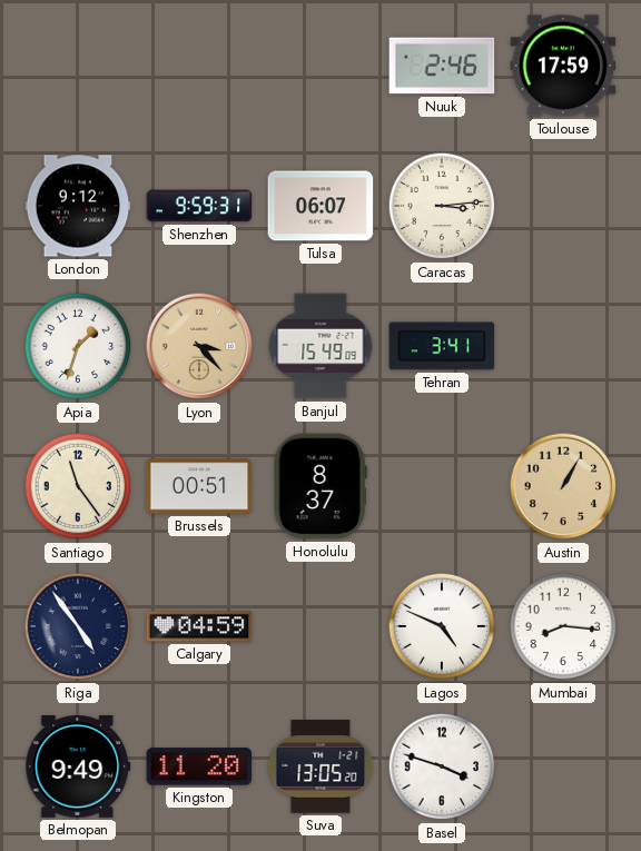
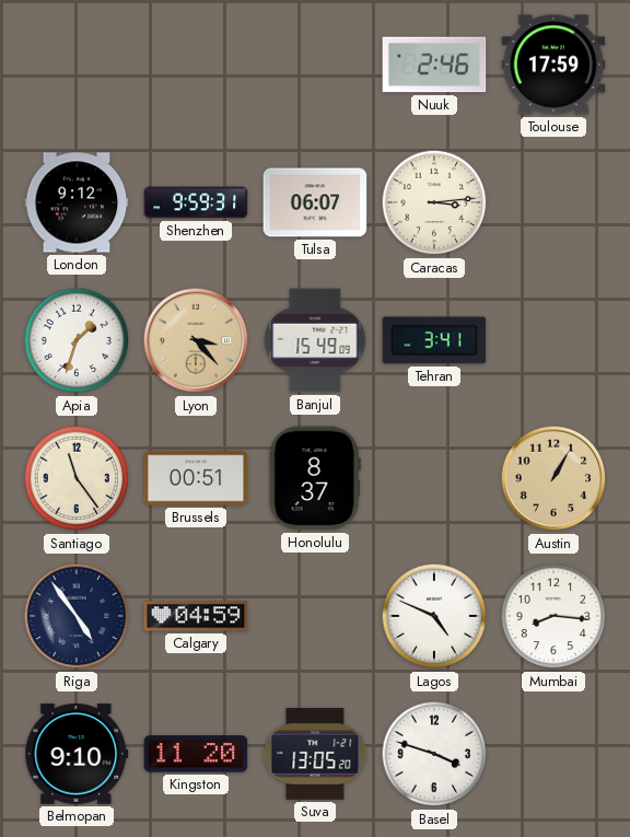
Belmopan: 9:49 -> 9:10 (77, 755)
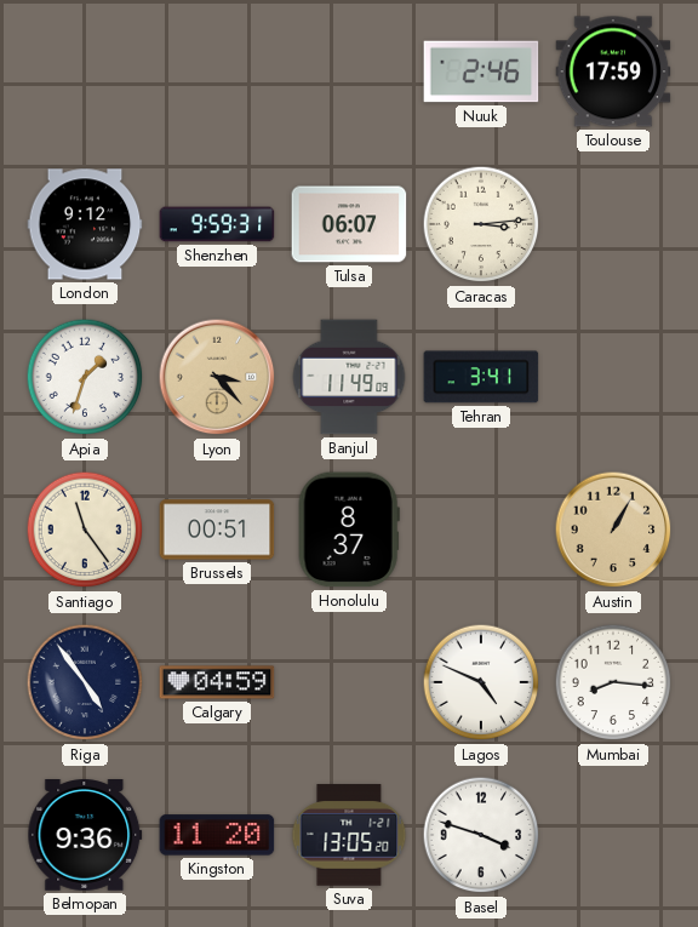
Banjul: 15:49 -> 11:49 (349, 377)
Belmopan: 9:10 -> 9:36 (85, 836)
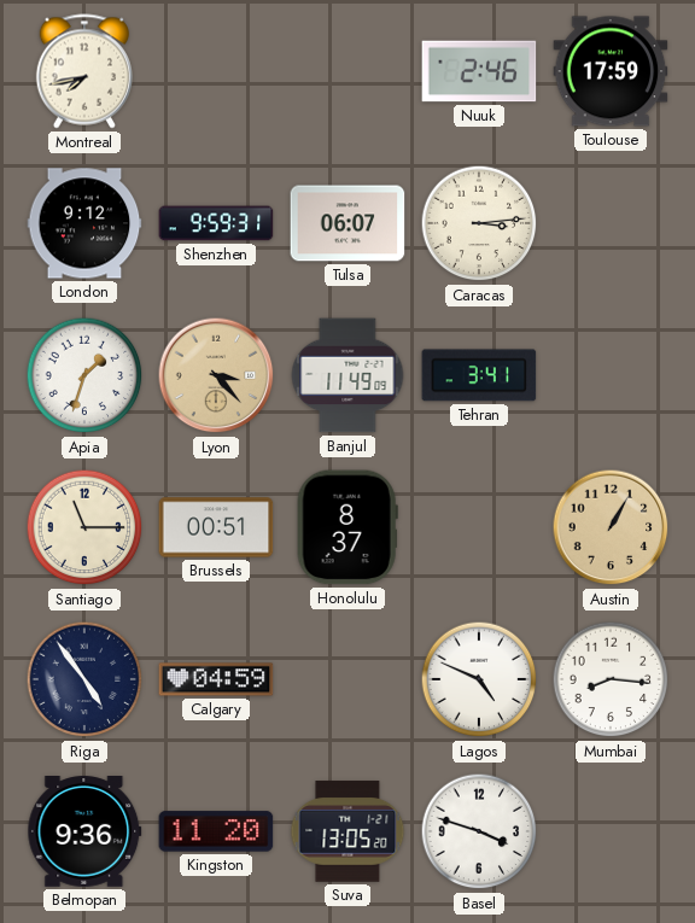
Montreal: none -> 7:43 (83, 71)
Santiago: 11:24 -> 11:15 (84, 527)
